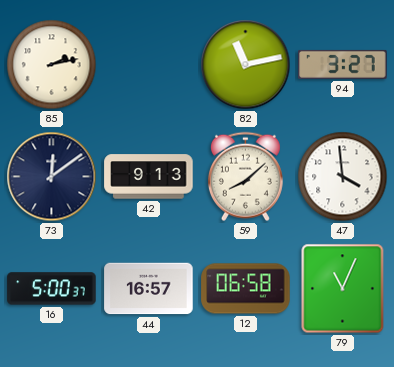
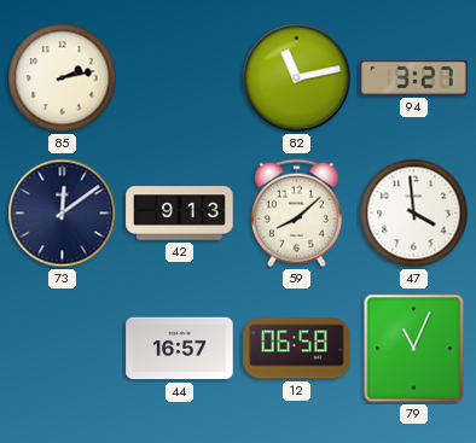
16: 5:00 -> none (52, 289)
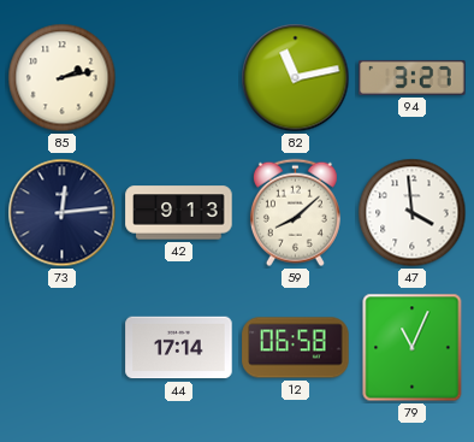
73: 12:09 -> 12:14 (63, 213)
44: 16:57 -> 17:14 (179, 348)
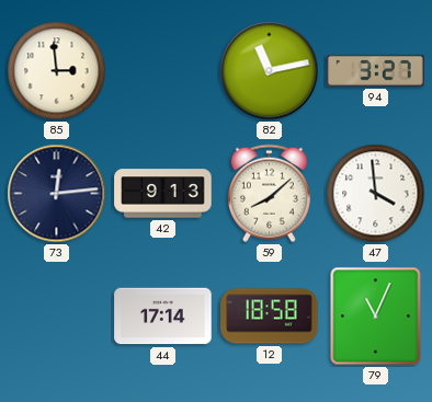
85: 2:13 -> 2:59 (57, 71)
12: 06:58 -> 18:58 (270, 317)
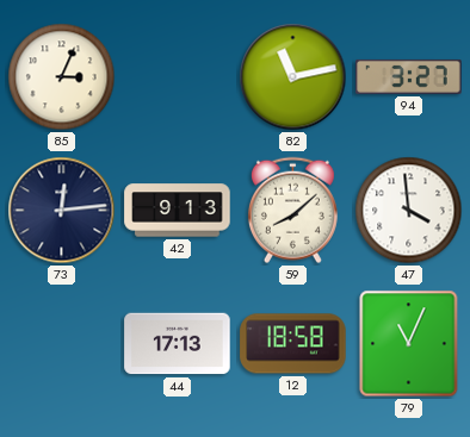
85: 2:59 -> 3:04 (62, 77)
44: 17:14 -> 17:13 (178, 344)
